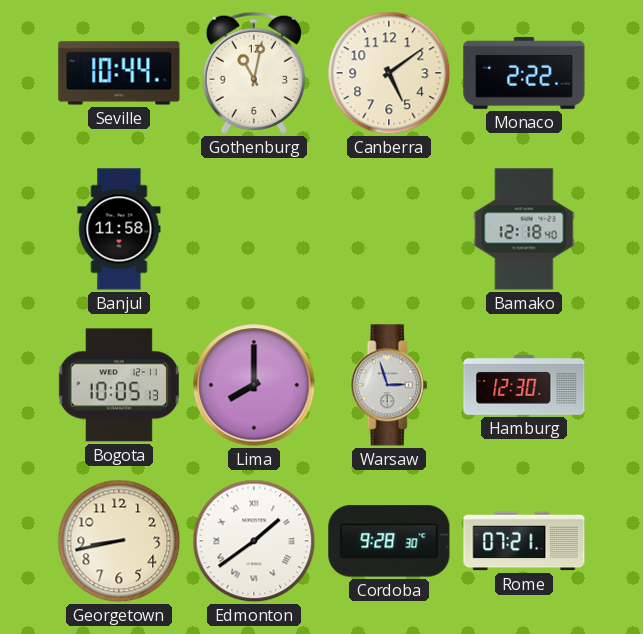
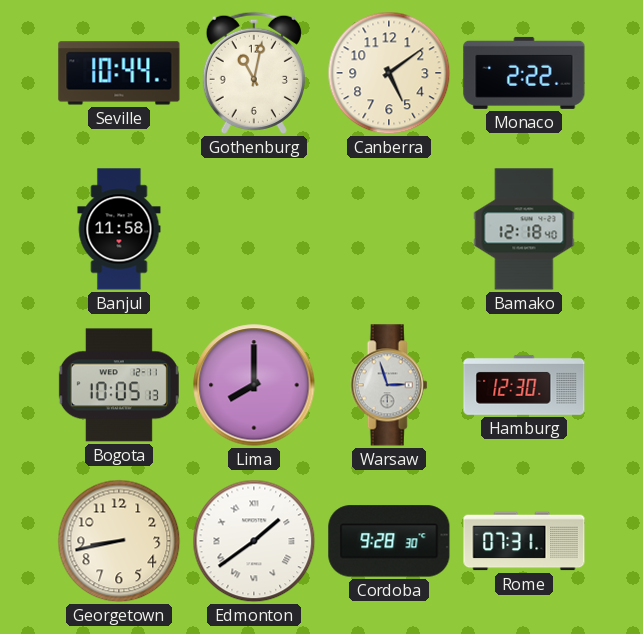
Rome: 07:21 -> 07:31 (524, 541)
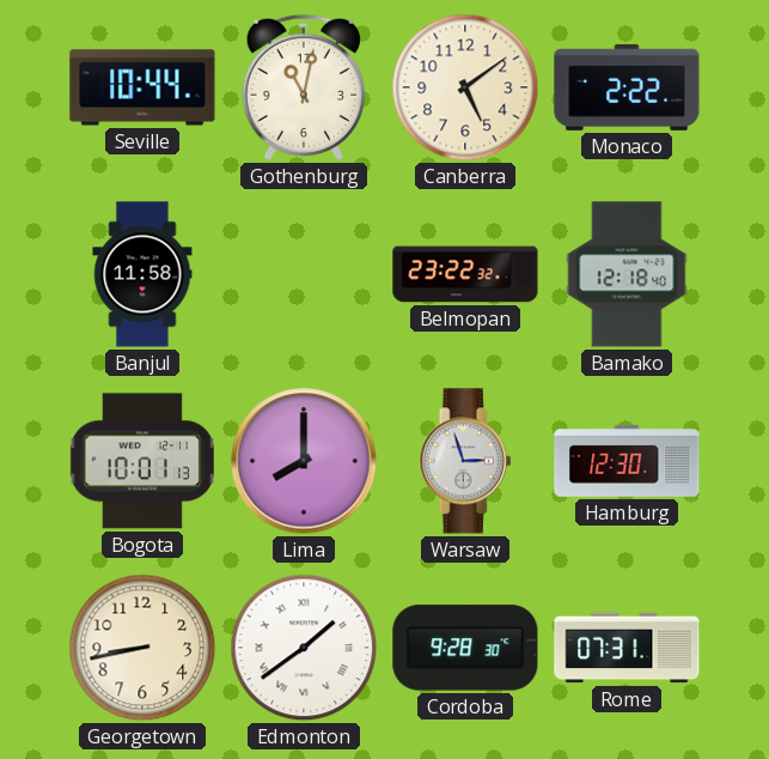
Belmopan: none -> 23:22 (465, 274)
Bogota: 10:05 -> 10:01 (142, 461)
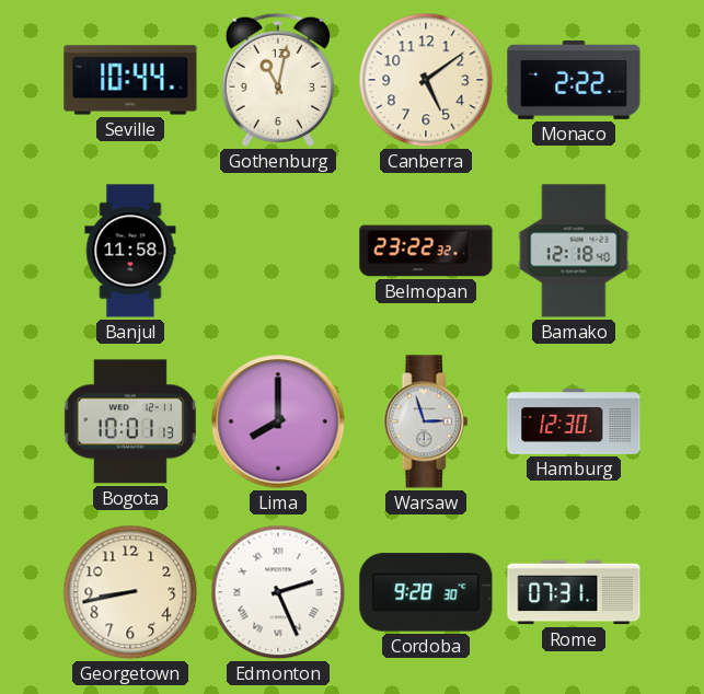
Edmonton: 1:39 -> 2:26 (278, 592)
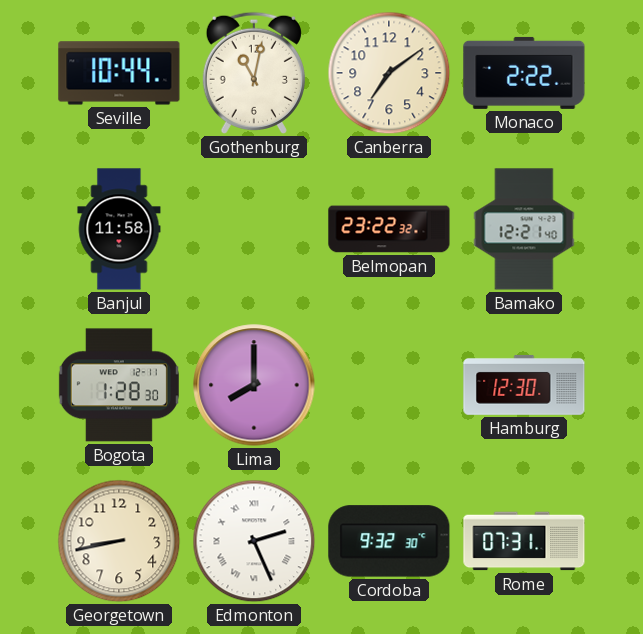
Canberra: 5:09 -> 7:09 (389, 73)
Bamako: 12:18 -> 12:21 (524, 229)
Bogota: 10:01 -> 1:28 (119, 385)
Warsaw: 2:57 -> none (426, 421)
Cordoba: 9:28 -> 9:32 (389, 541)
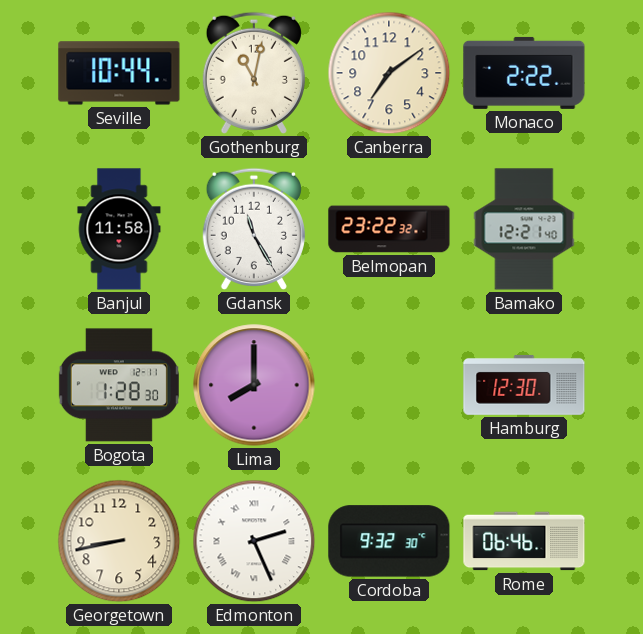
Gdansk: none -> 11:25 (254, 229)
Rome: 07:31 -> 06:46 (524, 541)
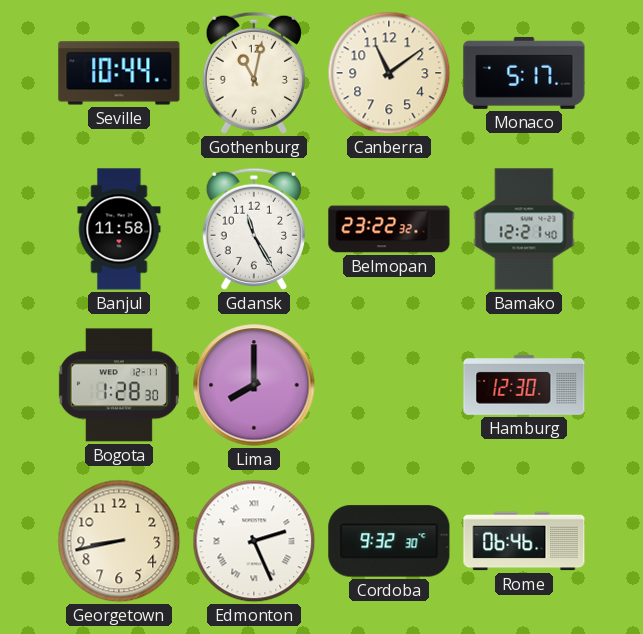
Canberra: 7:09 -> 11:09 (389, 73)
Monaco: 2:22 -> 5:17 (524, 73)
